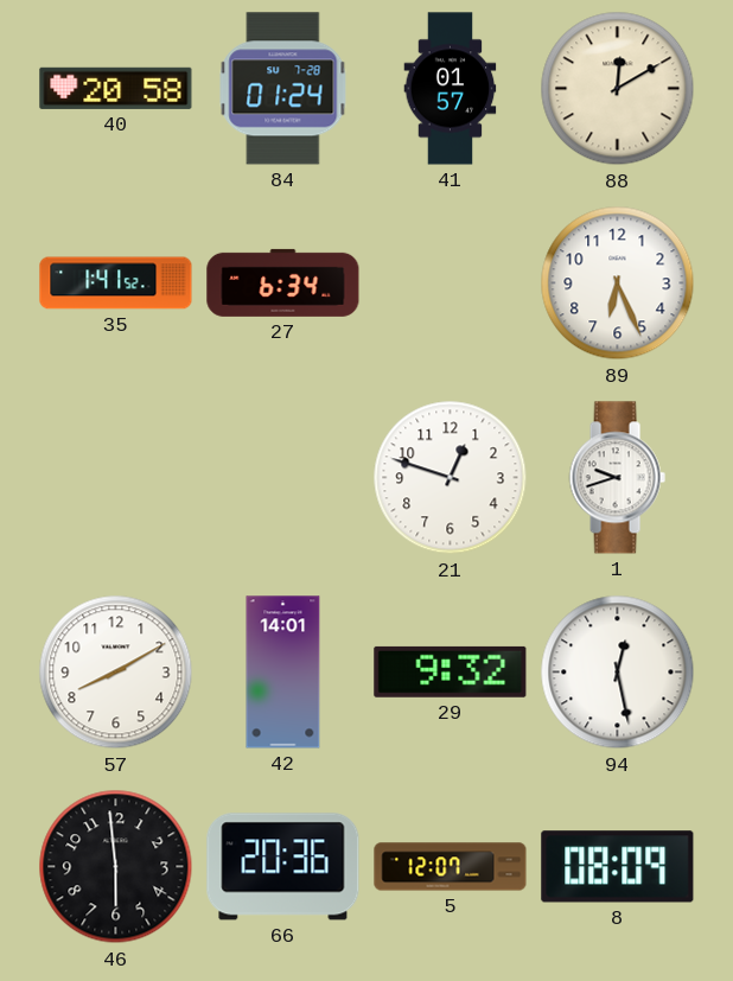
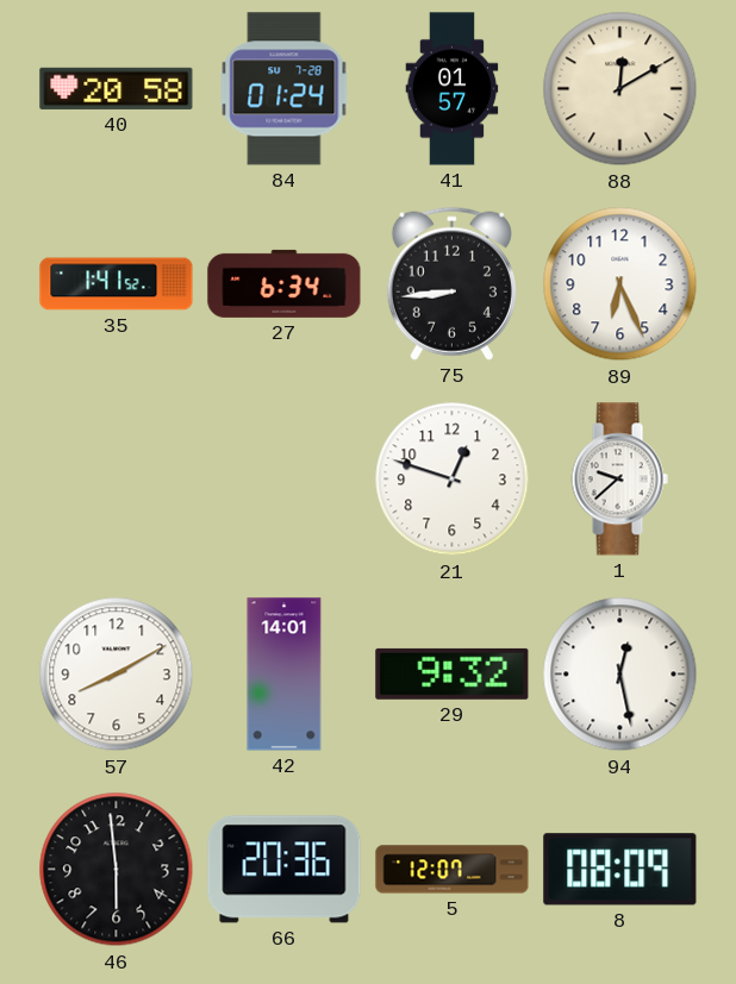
75: none -> 8:44 (451, 283)
1: 9:42 -> 9:38 (619, 480)
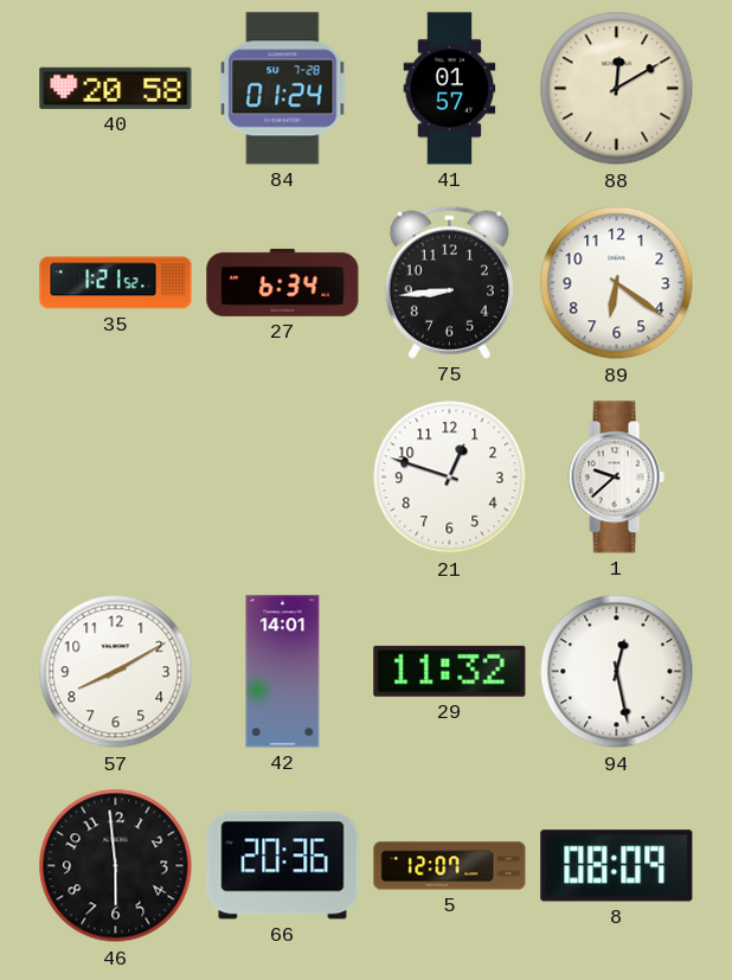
35: 1:41 -> 1:21 (116, 283)
89: 6:26 -> 6:21 (617, 283)
29: 9:32 -> 11:32 (450, 671)
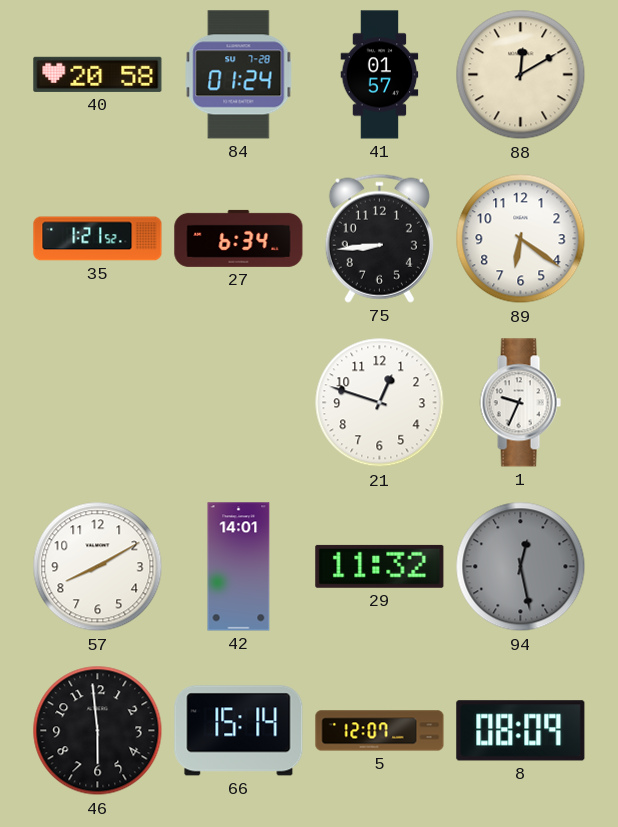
1: 9:38 -> 9:34 (520, 403)
94 dial: white -> grey (521, 567)
66: 20:36 -> 15:14 (239, 731)
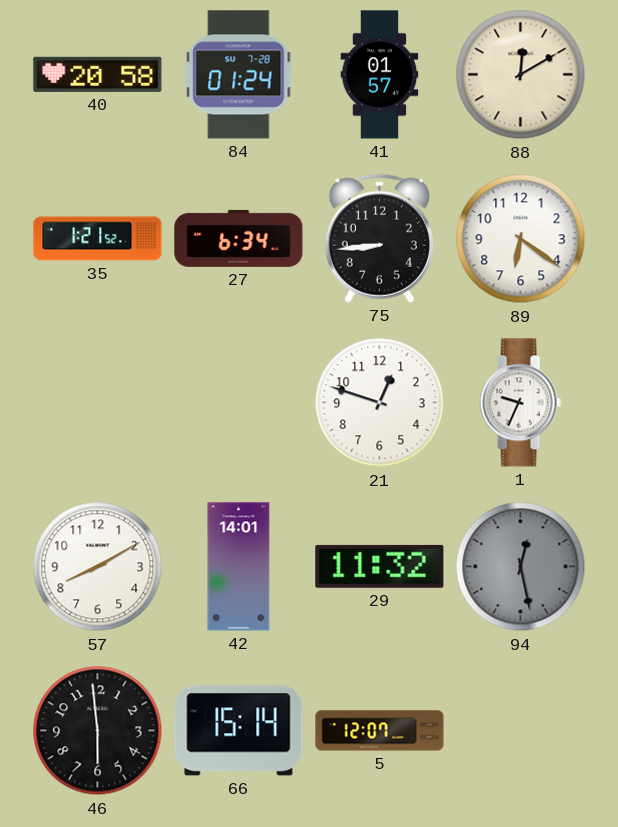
8: 08:09 -> none (521, 731)
